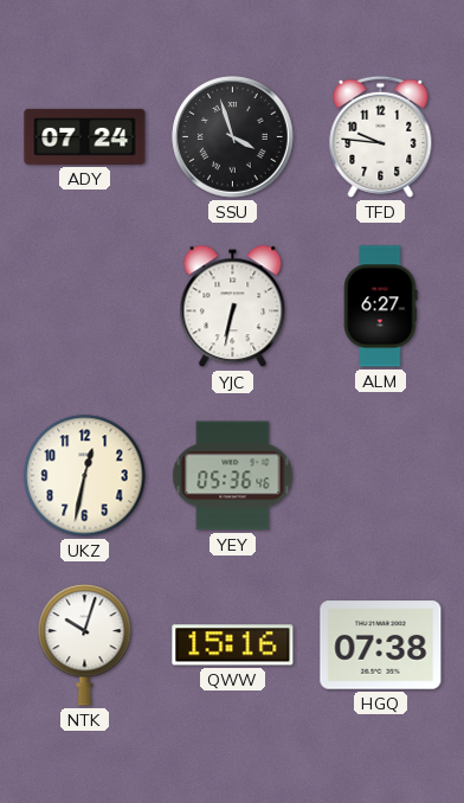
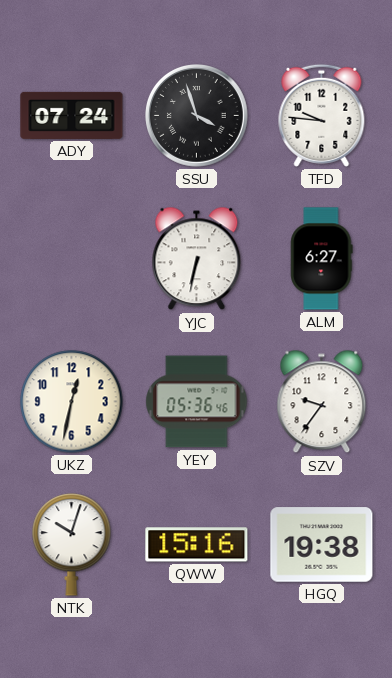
SZV: none -> 9:36 (322, 402)
HGQ: 07:38 -> 19:38 (322, 545)
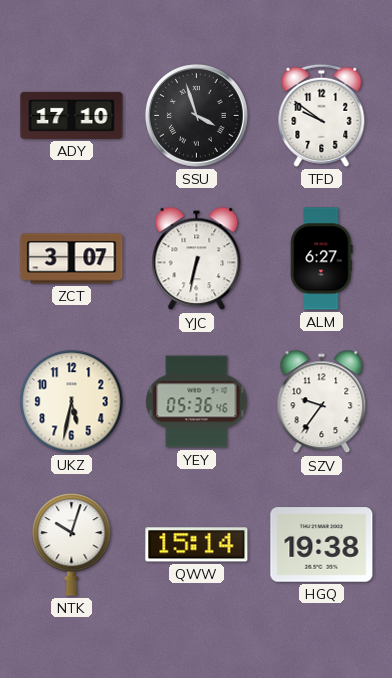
ADY: 07:24 -> 17:10 (72, 115)
TFD: 9:46 -> 9:51 (322, 115)
ZCT: none -> 3:07 (72, 259)
UKZ: 12:32 -> 5:32 (72, 402)
QWW: 15:16 -> 15:14 (197, 545)
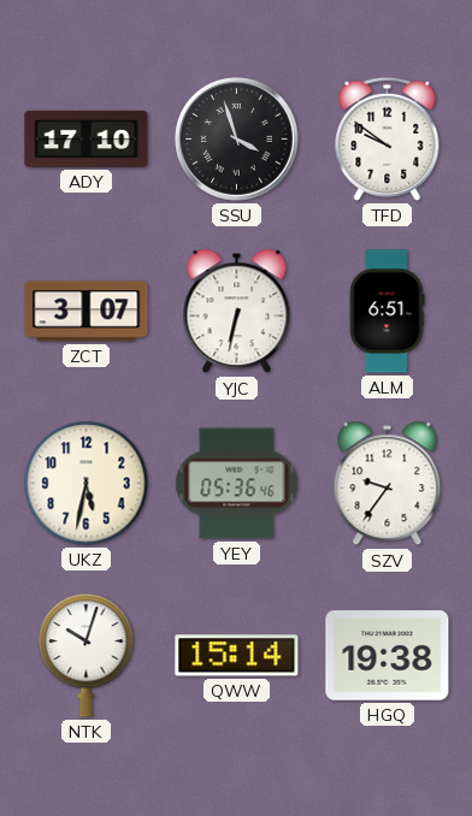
ALM: 6:27 -> 6:51 (388, 312)
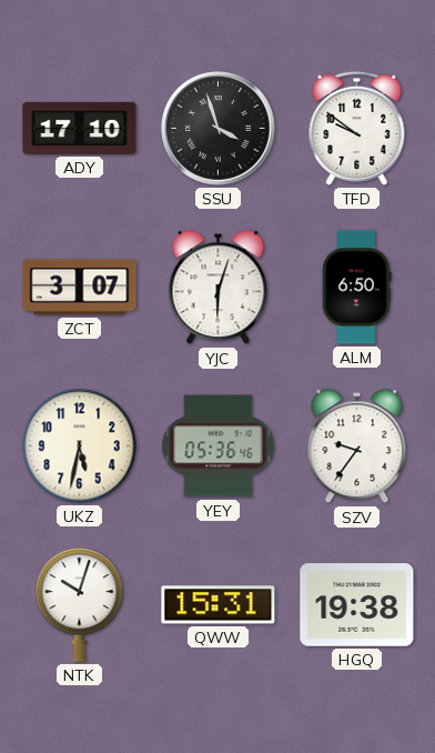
YJC: 6:32 -> 6:03 (219, 288)
ALM: 6:51 -> 6:50 (357, 288)
QWW: 15:14 -> 15:31 (219, 605)
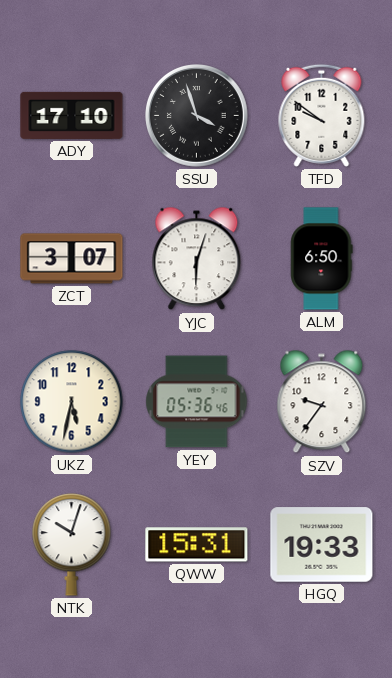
HGQ: 19:38 -> 19:33 (322, 545)
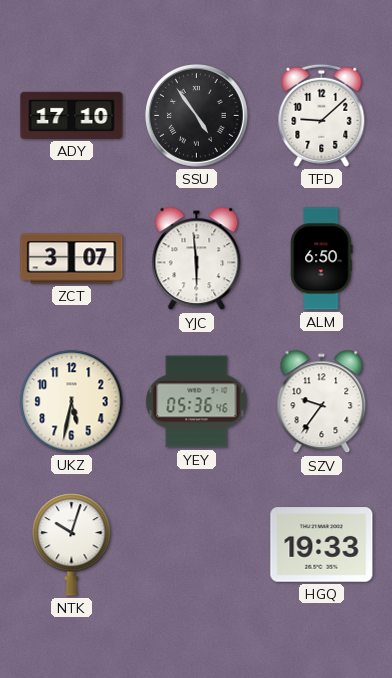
SSU: 3:57 -> 4:54 (197, 116)
TFD: 9:51 -> 9:08 (322, 115)
YJC: 6:03 -> 5:59 (197, 259)
QWW: 15:31 -> none (197, 545)
